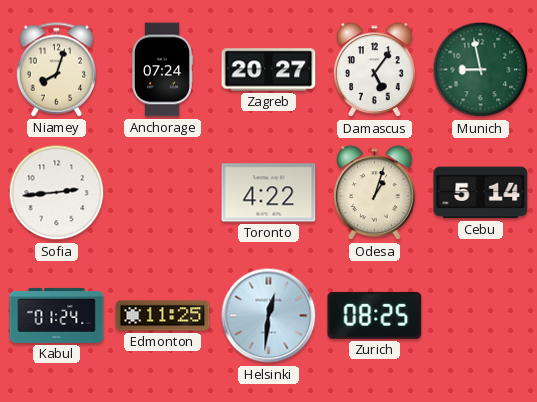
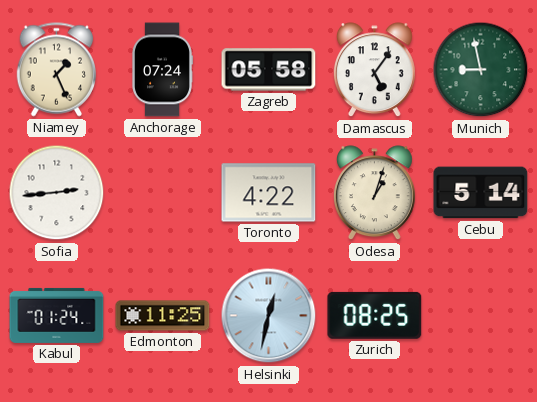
Niamey: 8:03 -> 1:26 (56, 70)
Zagreb: 20:27 -> 05:58 (269, 70)
Helsinki: 12:31 -> 12:32 (269, 316)
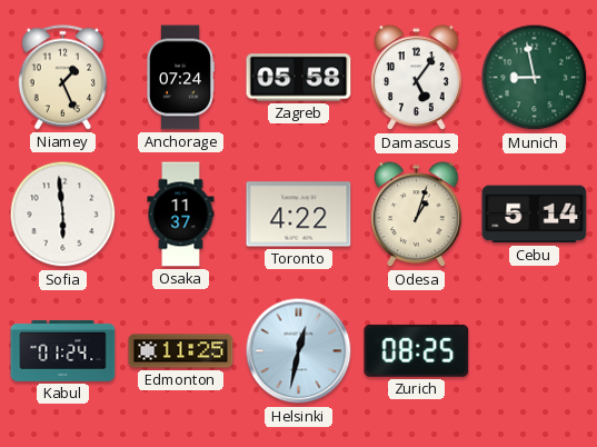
Sofia: 2:44 -> 5:59 (63, 215)
Osaka: none -> 11:37 (181, 215)
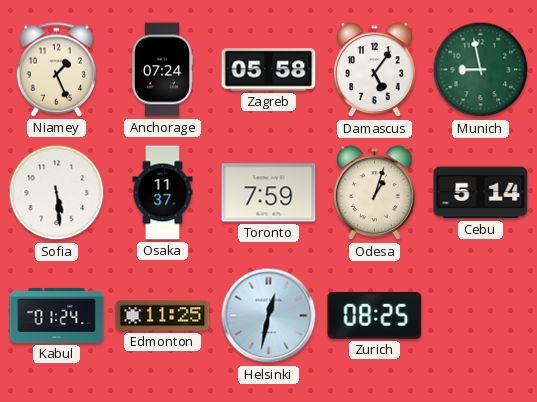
Sofia: 5:59 -> 5:29 (57, 193)
Toronto: 4:22 -> 7:59 (269, 193)
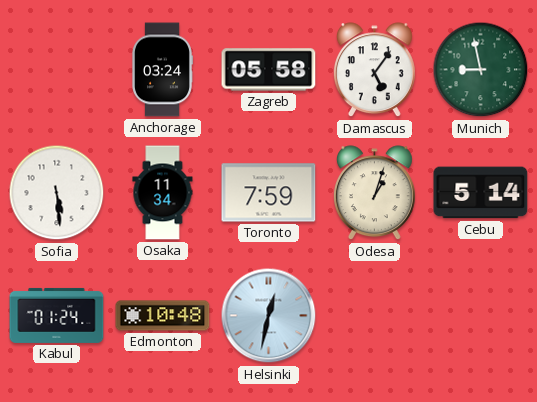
Niamey: 1:26 -> none (56, 70)
Anchorage: 07:24 -> 03:24 (163, 70)
Osaka: 11:37 -> 11:34 (163, 193)
Edmonton: 11:25 -> 10:48 (163, 316)
Zurich: 08:25 -> none (375, 315)
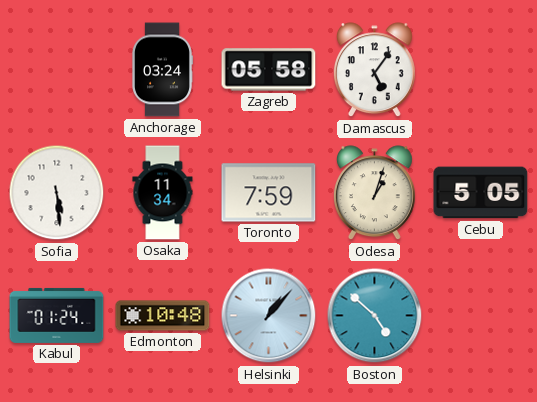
Munich: 8:58 -> none (481, 70)
Cebu: 5:14 -> 5:05 (481, 193)
Helsinki: 12:32 -> 1:07 (269, 316)
Boston: none -> 4:52 (375, 316)
